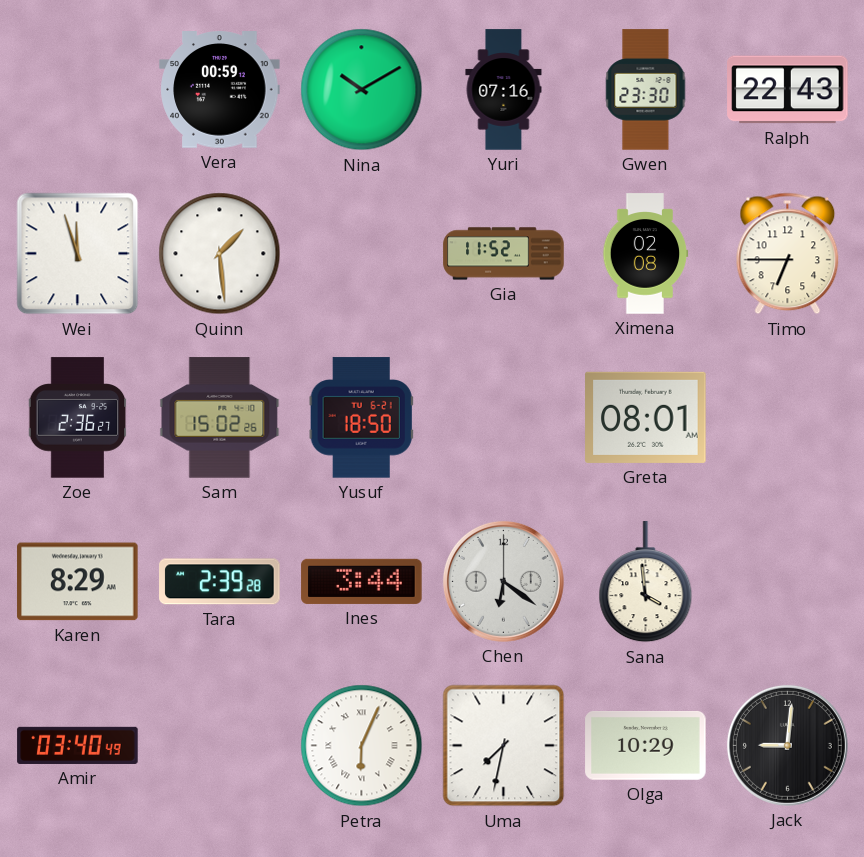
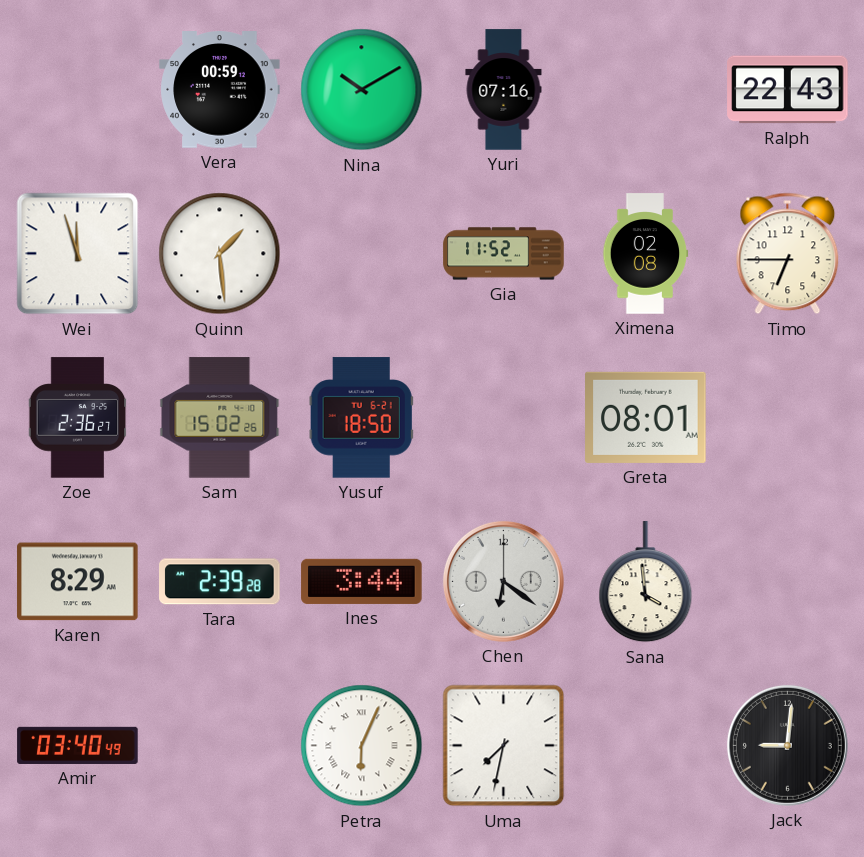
Gwen: 23:30 -> none (646, 90)
Olga: 10:29 -> none (646, 746)
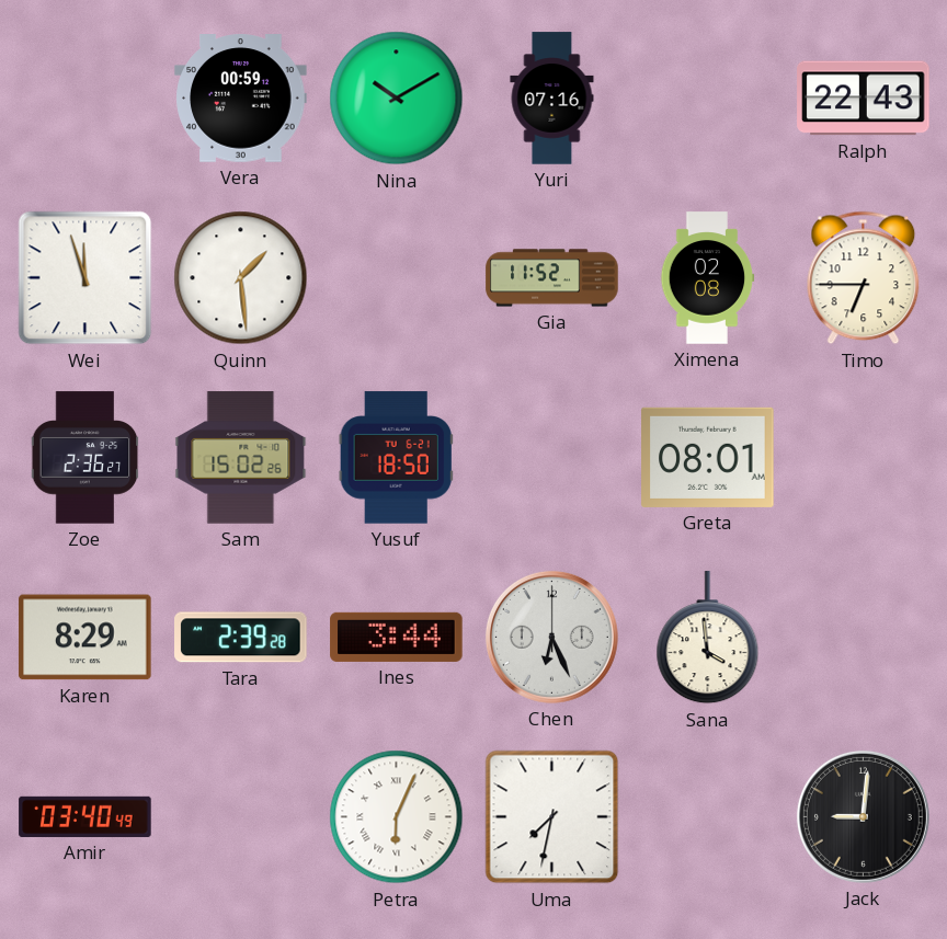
Chen: 6:21 -> 6:26 (551, 637)
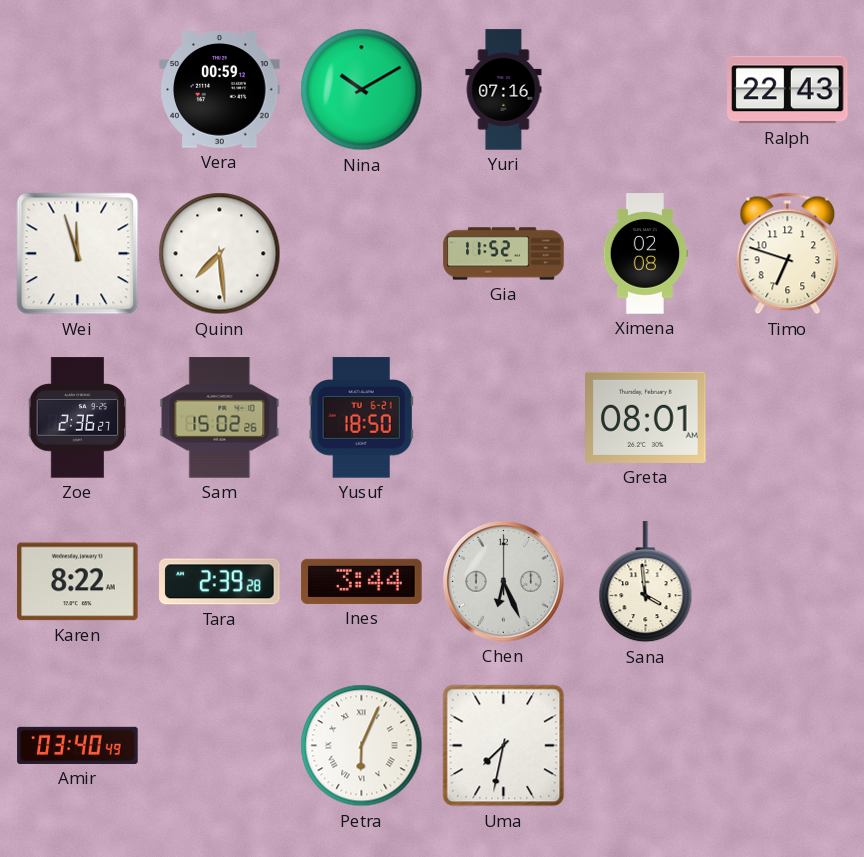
Quinn: 1:29 -> 7:29 (220, 254)
Timo: 6:45 -> 6:48 (788, 254)
Karen: 8:29 -> 8:22 (78, 582)
Jack: 9:01 -> none (863, 816)
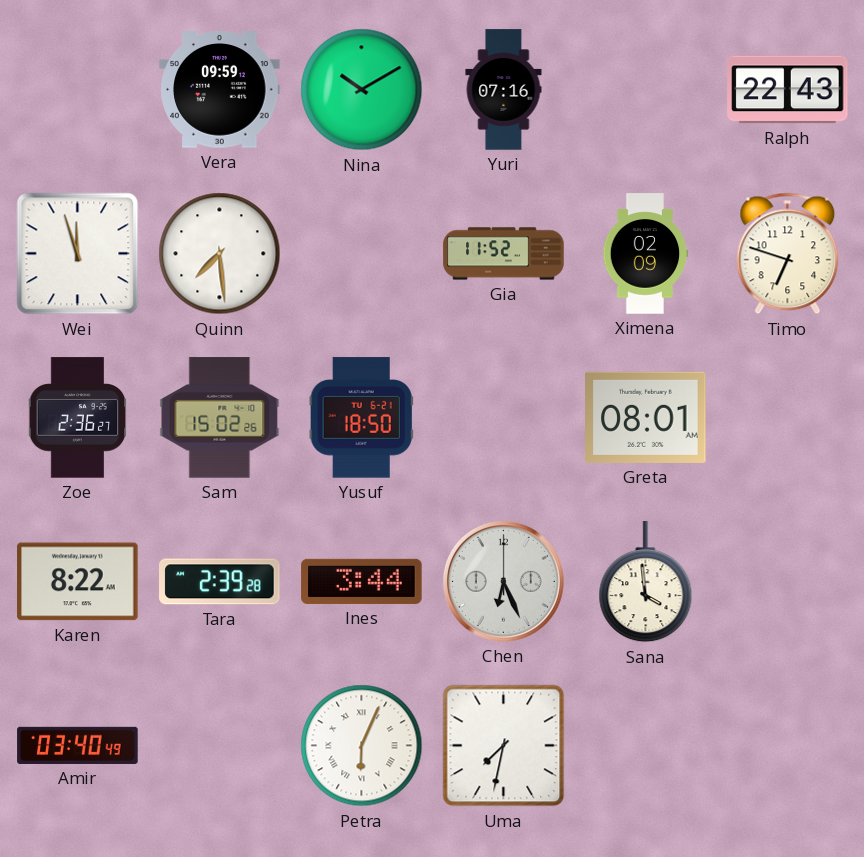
Vera: 00:59 -> 09:59 (220, 90)
Ximena: 02:08 -> 02:09 (645, 254)
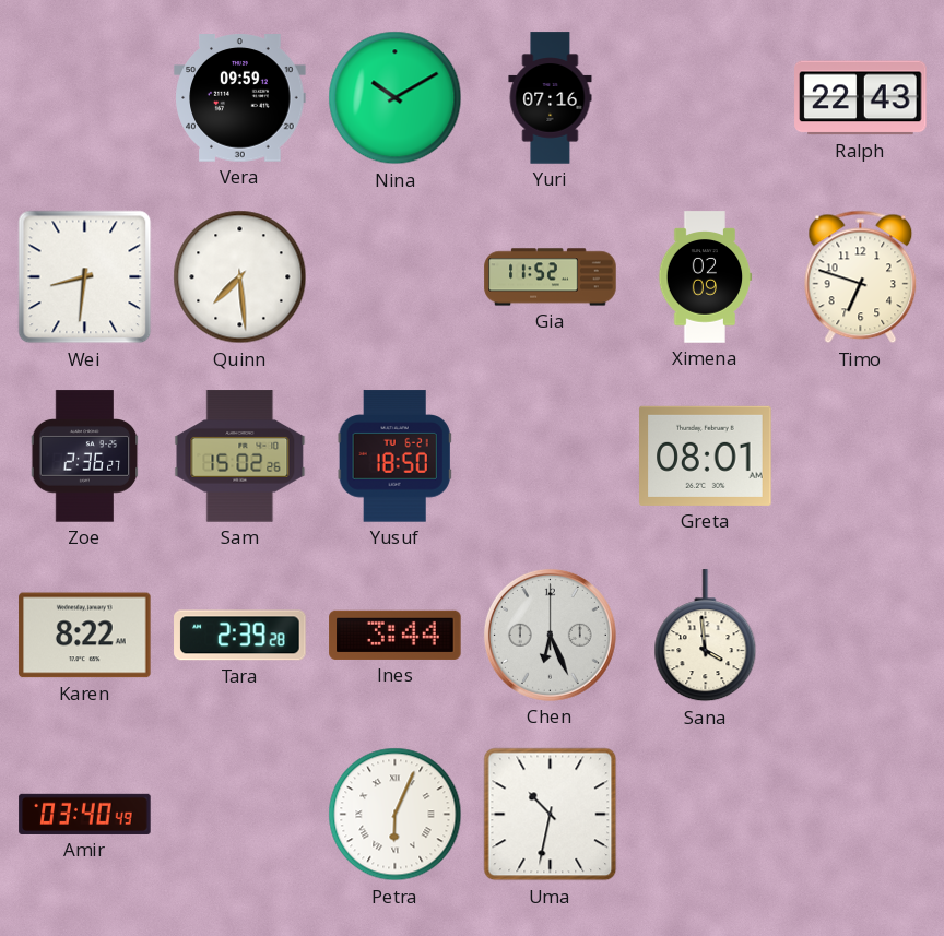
Wei: 11:57 -> 8:31 (85, 277)
Uma: 7:32 -> 10:32 (551, 815)
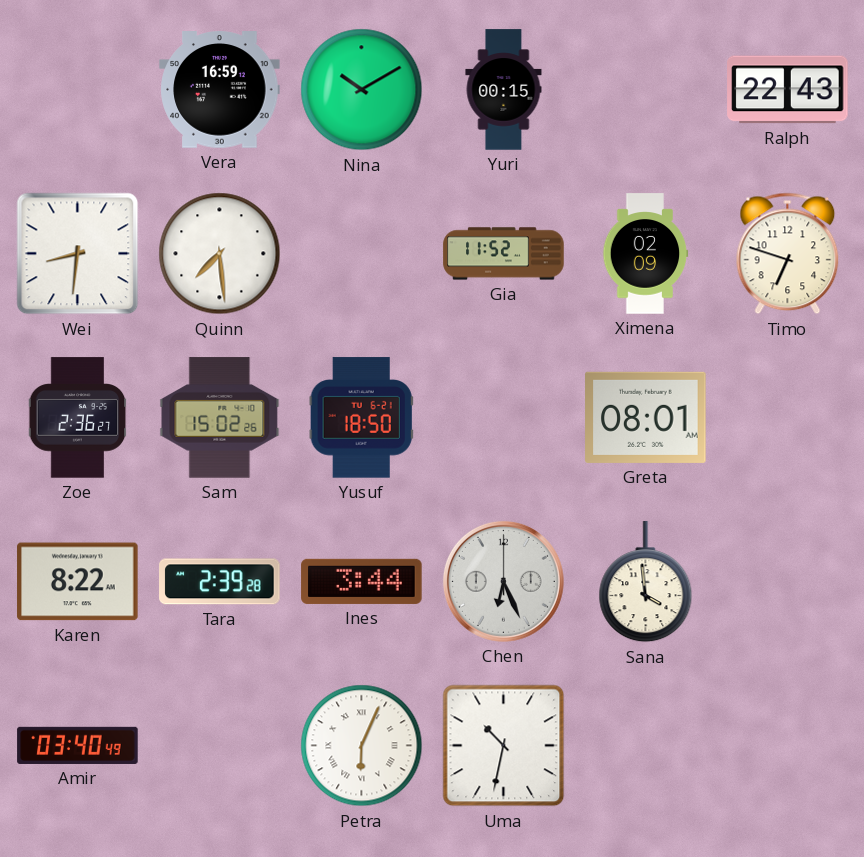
Vera: 09:59 -> 16:59 (220, 90)
Yuri: 07:16 -> 00:15 (504, 90)
